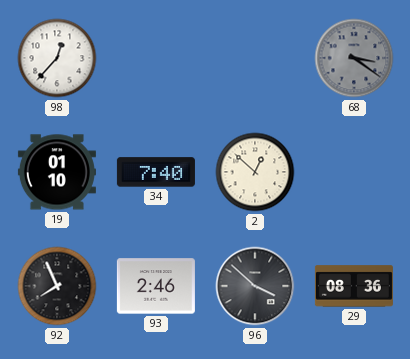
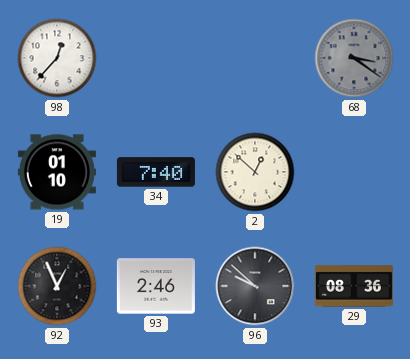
92: 7:56 -> 12:56 (57, 286)
96: 3:52 -> 9:52 (255, 286)
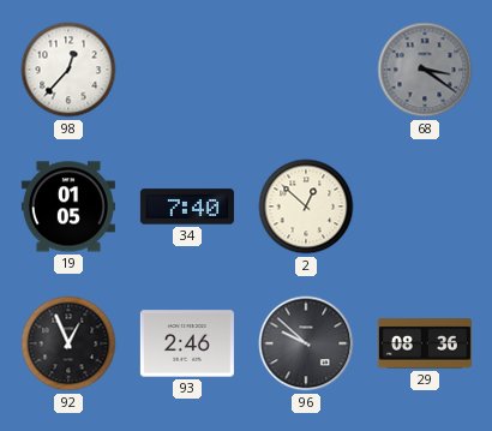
19: 01:10 -> 01:05 (68, 206)
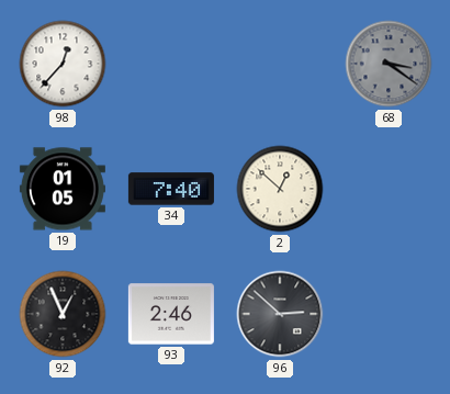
96: 9:52 -> 2:52 (280, 314)
29: 08:36 -> none (425, 343)
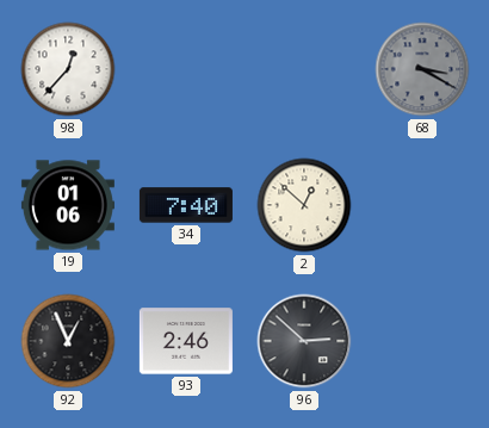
68: 3:21 -> 3:20 (422, 69)
19: 01:05 -> 01:06 (68, 205)
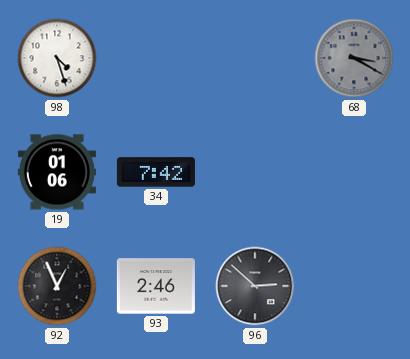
98: 12:37 -> 4:27 (57, 58)
34: 7:40 -> 7:42 (156, 172)
2: 12:52 -> none (304, 205)
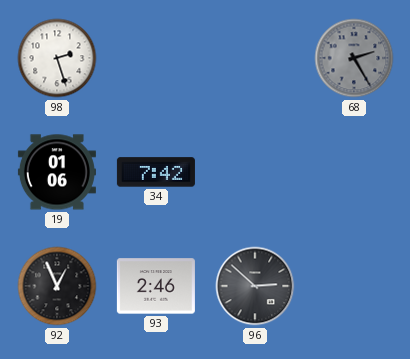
98: 4:27 -> 2:27 (57, 58)
68: 3:20 -> 2:25 (354, 58)
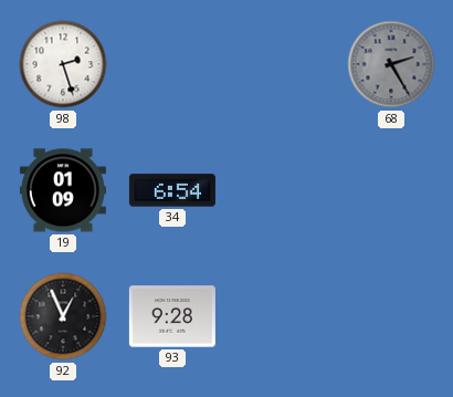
19: 01:06 -> 01:09 (63, 190)
34: 7:42 -> 6:54 (172, 190)
93: 2:46 -> 9:28 (172, 316)
96: 2:52 -> none (255, 286)
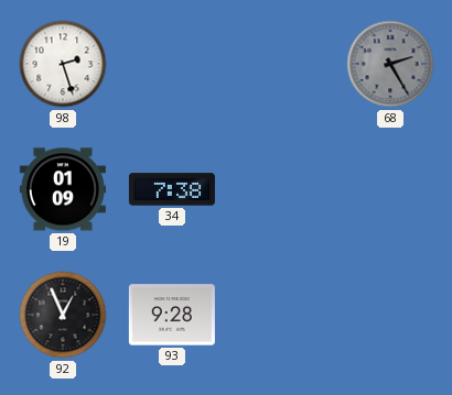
34: 6:54 -> 7:38 (172, 189)
